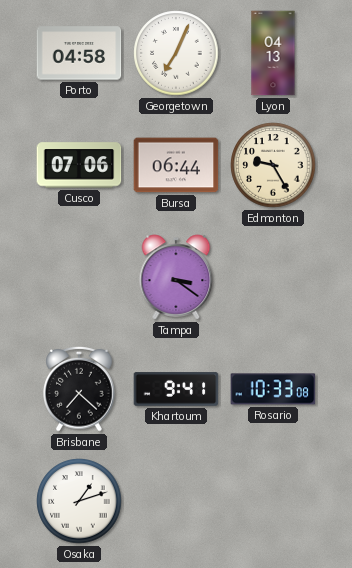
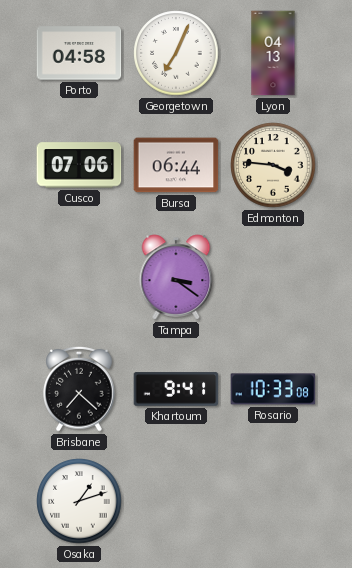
Edmonton: 9:25 -> 3:46 (273, 165)
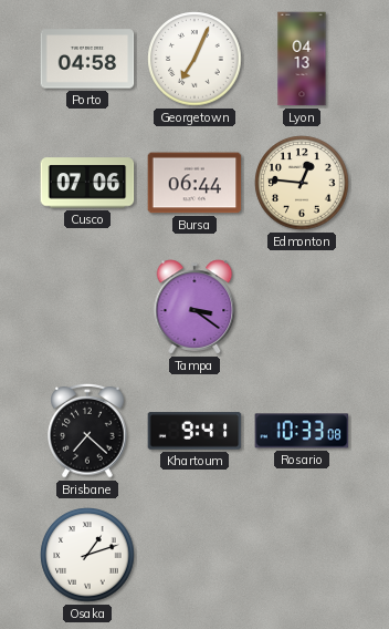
Edmonton: 3:46 -> 12:46 (302, 183)
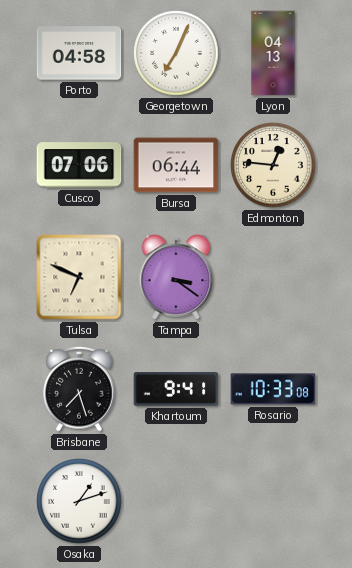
Tulsa: none -> 6:49 (79, 277)
Brisbane: 7:22 -> 7:27 (79, 389)
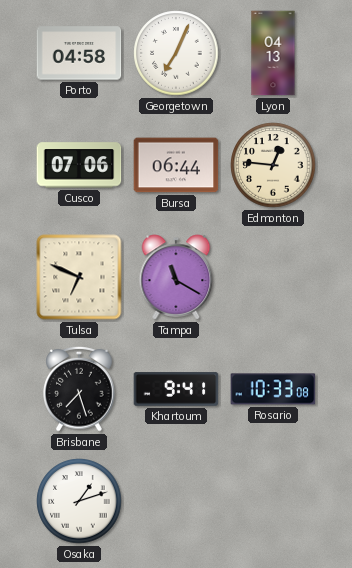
Tampa: 3:21 -> 11:20 (176, 277)
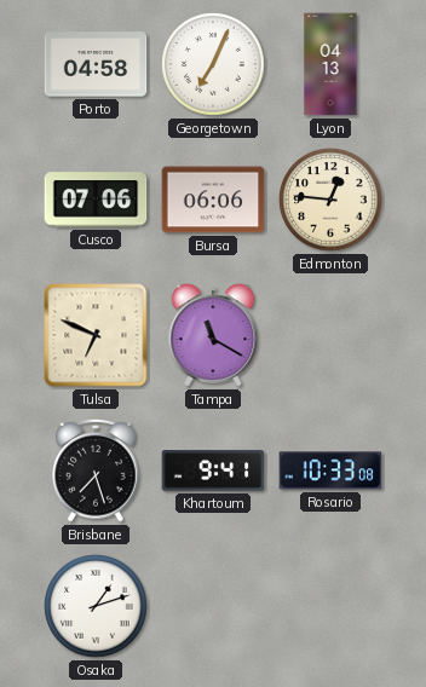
Bursa: 06:44 -> 06:06 (213, 200)
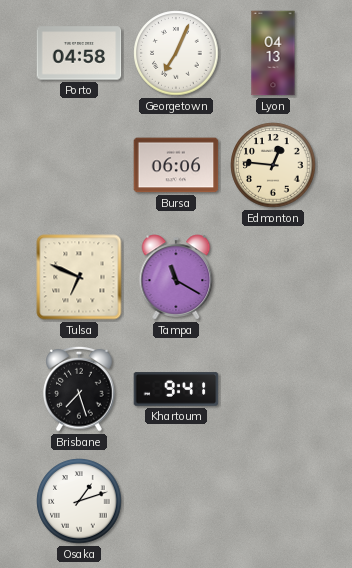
Cusco: 07:06 -> none (96, 200)
Rosario: 10:33 -> none (330, 470)
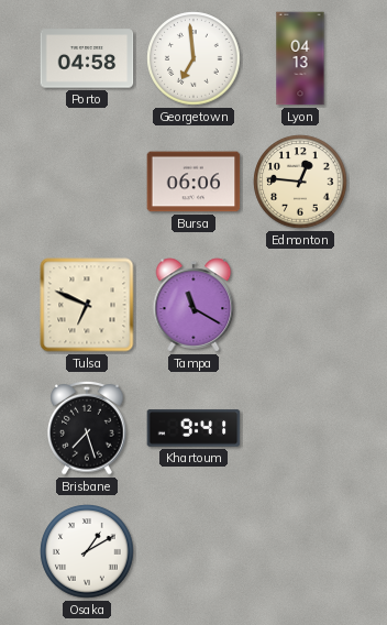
Georgetown: 7:04 -> 6:59 (193, 58)
Osaka: 1:12 -> 1:10 (87, 551)
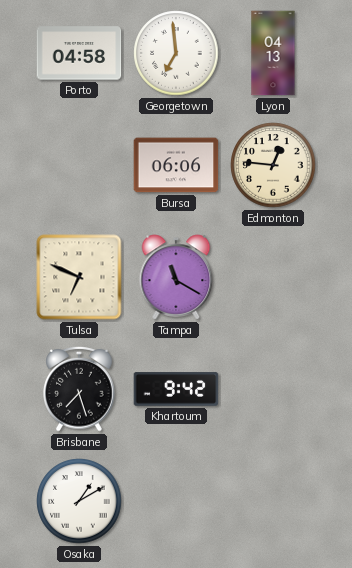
Khartoum: 9:41 -> 9:42 (176, 389)
